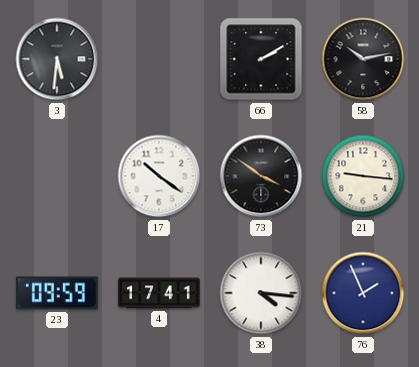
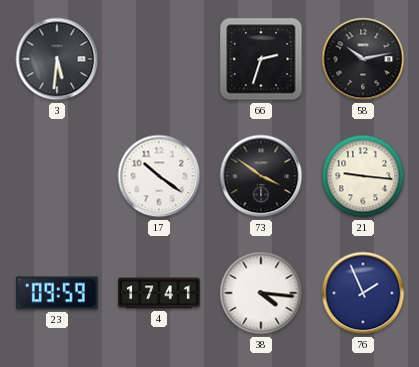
66: 2:10 -> 2:33 (261, 59)
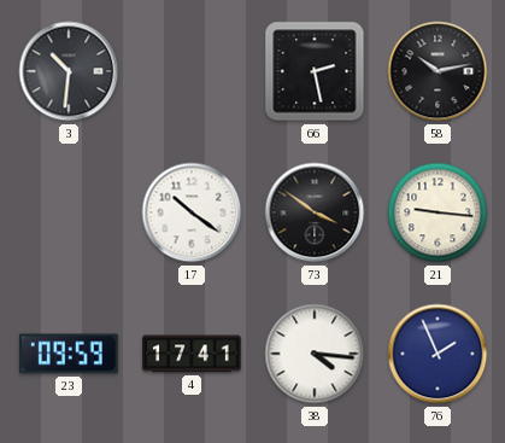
3: 5:31 -> 10:31 (69, 71)
66: 2:33 -> 2:28 (315, 71)
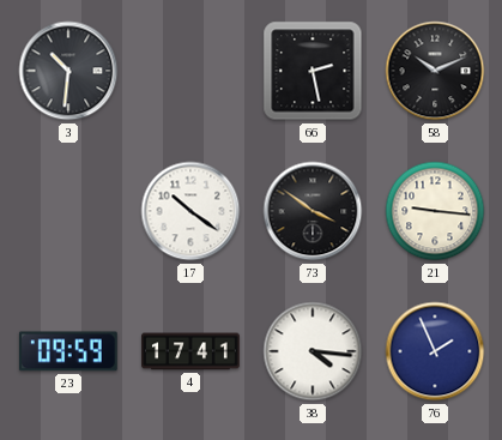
58: 10:13 -> 10:11 (435, 71)
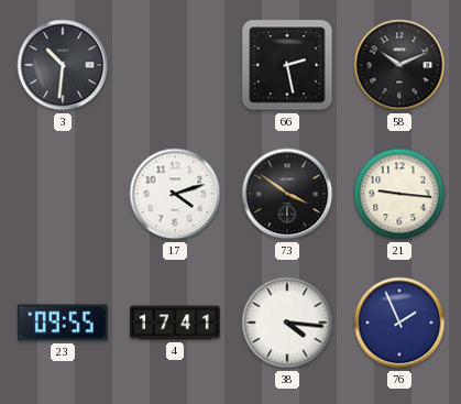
17: 10:21 -> 4:12 (175, 194)
23: 09:59 -> 09:55 (63, 323)
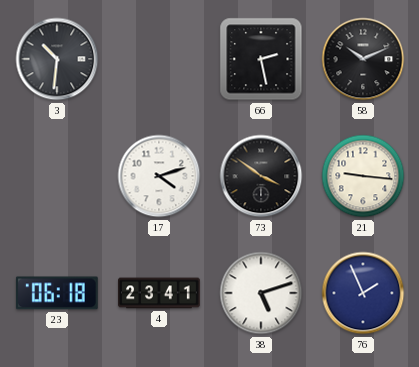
23: 09:55 -> 06:18 (57, 293)
4: 17:41 -> 23:41 (159, 293)
38: 4:16 -> 5:12 (261, 293)
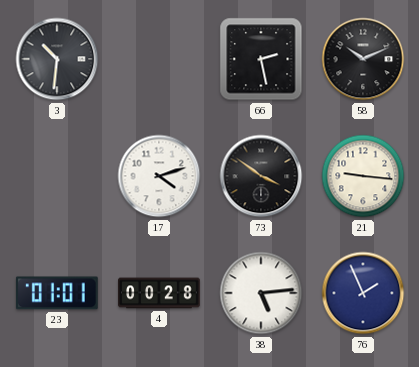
23: 06:18 -> 01:01 (57, 293)
4: 23:41 -> 00:28 (159, 293)
38: 5:12 -> 5:14 (261, 293)
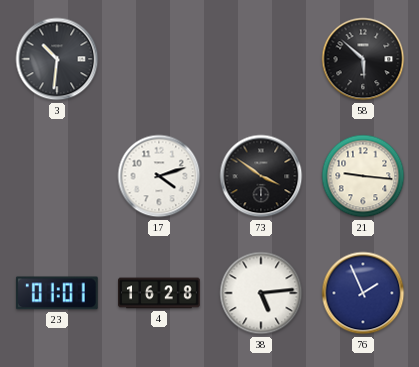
66: 2:28 -> none (261, 59)
58: 10:11 -> 5:52 (363, 59)
4: 00:28 -> 16:28 (159, 293)
